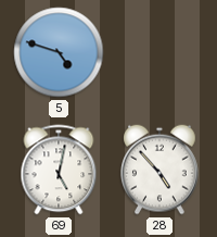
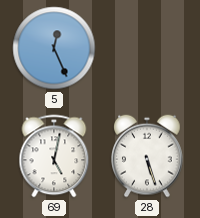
5: 4:48 -> 12:26 (54, 48)
28: 4:53 -> 5:27 (148, 156)
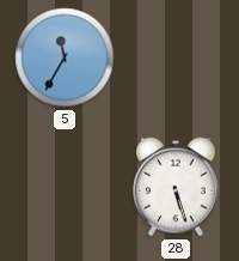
5: 12:26 -> 11:35 (65, 57)
69: 5:02 -> none (54, 156)
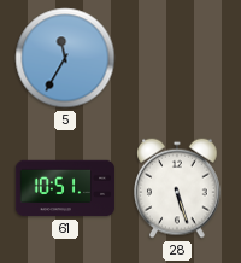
61: none -> 10:51 (65, 188)
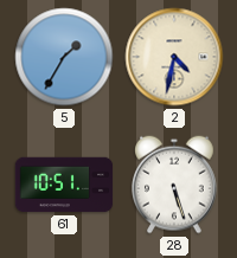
5: 11:35 -> 1:35 (64, 57)
2: none -> 4:32 (174, 57)
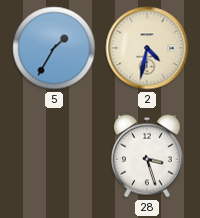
61: 10:51 -> none (64, 185)
28: 5:27 -> 3:27 (148, 156)
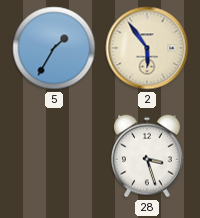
2: 4:32 -> 5:54 (147, 48)
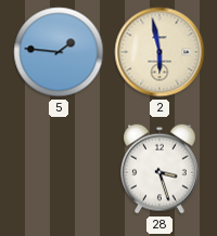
5: 1:35 -> 1:46 (59, 52)
2: 5:54 -> 5:58 (159, 52)
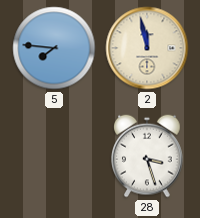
5: 1:46 -> 7:46 (54, 48)
2: 5:58 -> 11:58 (147, 48)
